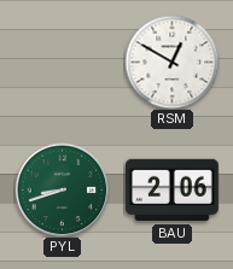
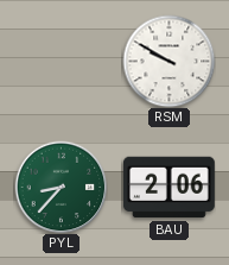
RSM: 12:50 -> 9:50 (168, 61)
PYL: 8:42 -> 8:37 (61, 187)
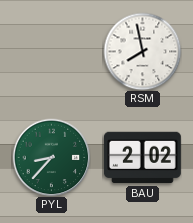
RSM: 9:50 -> 7:58 (142, 51)
BAU: 2:06 -> 2:02 (142, 158)
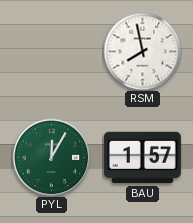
PYL: 8:37 -> 12:05 (51, 157)
BAU: 2:02 -> 1:57 (142, 158)
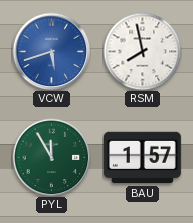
VCW: none -> 5:42 (51, 51)
PYL: 12:05 -> 11:55 (51, 157)
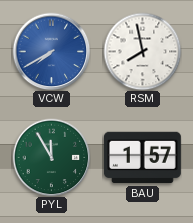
VCW: 5:42 -> 7:40 (51, 51)
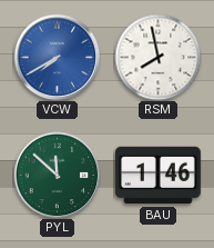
PYL: 11:55 -> 11:52 (57, 175)
BAU: 1:57 -> 1:46 (157, 176)
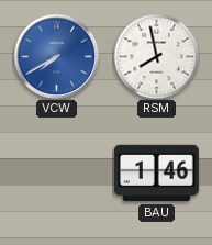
PYL: 11:52 -> none (57, 175)
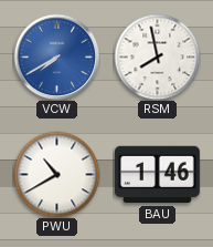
PWU: none -> 10:40 (56, 174)
